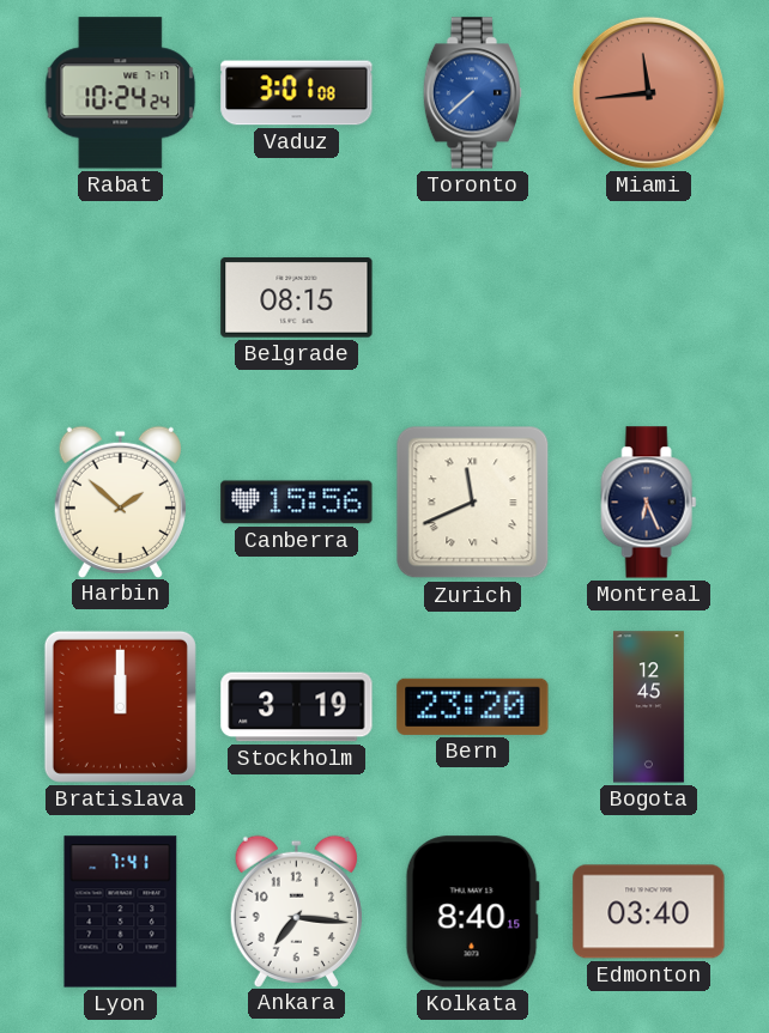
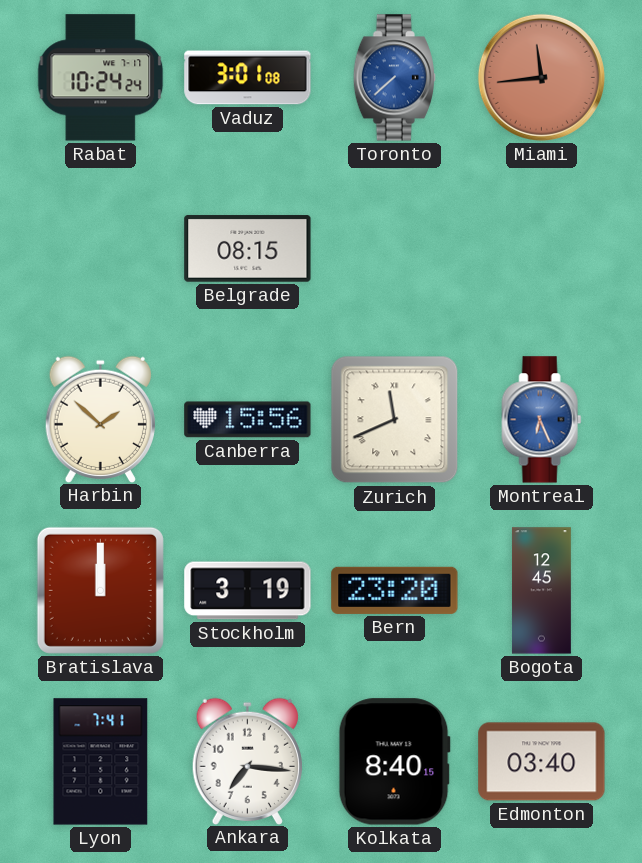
Montreal dial: navy -> blue (542, 420)
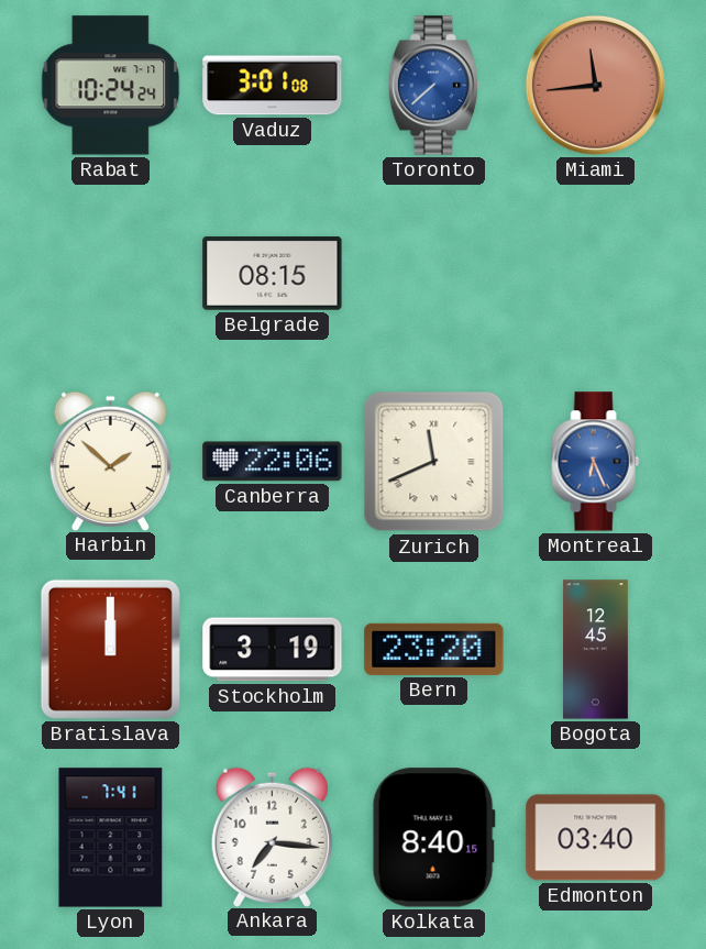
Canberra: 15:56 -> 22:06 (273, 462)
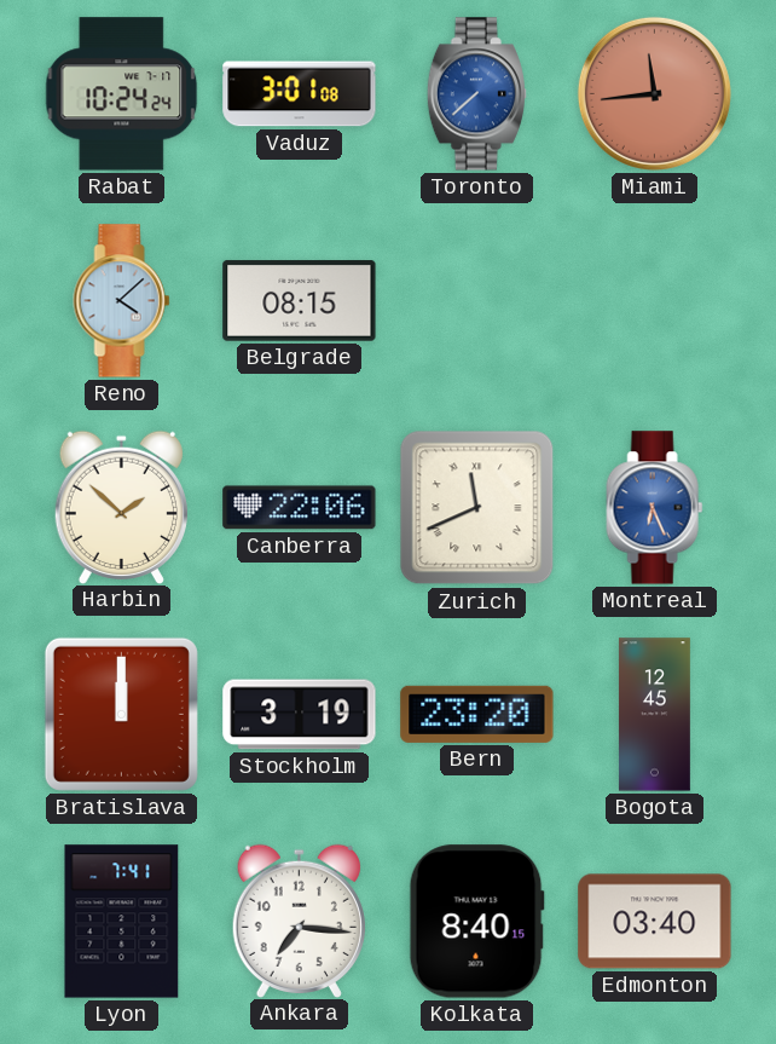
Reno: none -> 4:08 (122, 301)
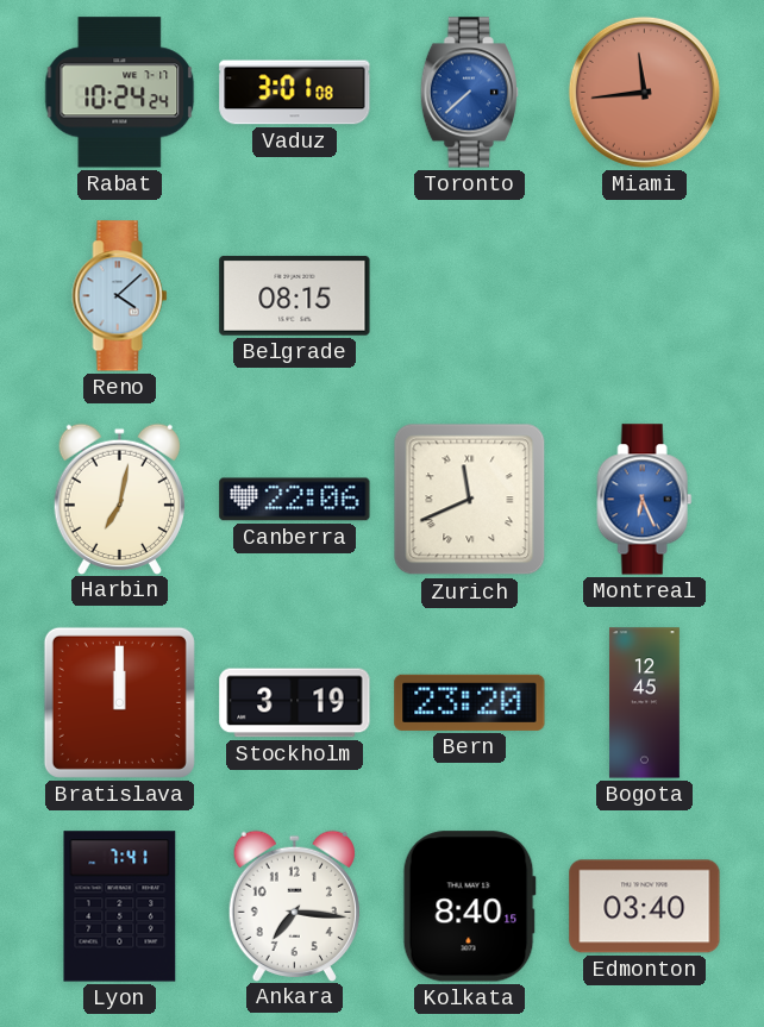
Harbin: 1:52 -> 7:02 (119, 499)
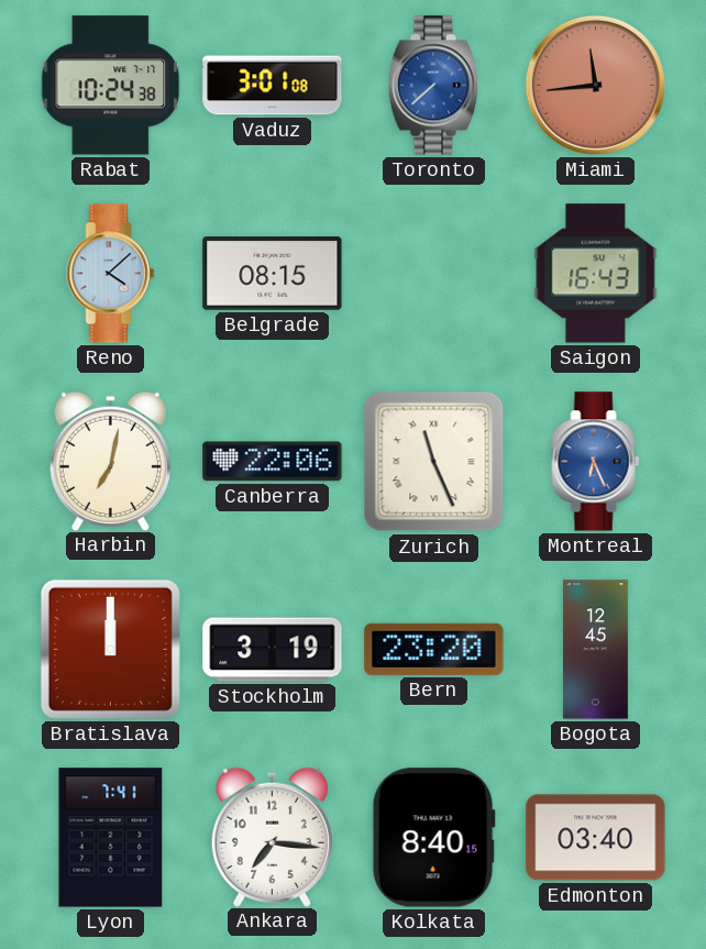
Rabat: 10:24:24 -> 10:24:38 (111, 86)
Saigon: none -> 16:43 (596, 274)
Zurich: 11:41 -> 11:26 (434, 462)
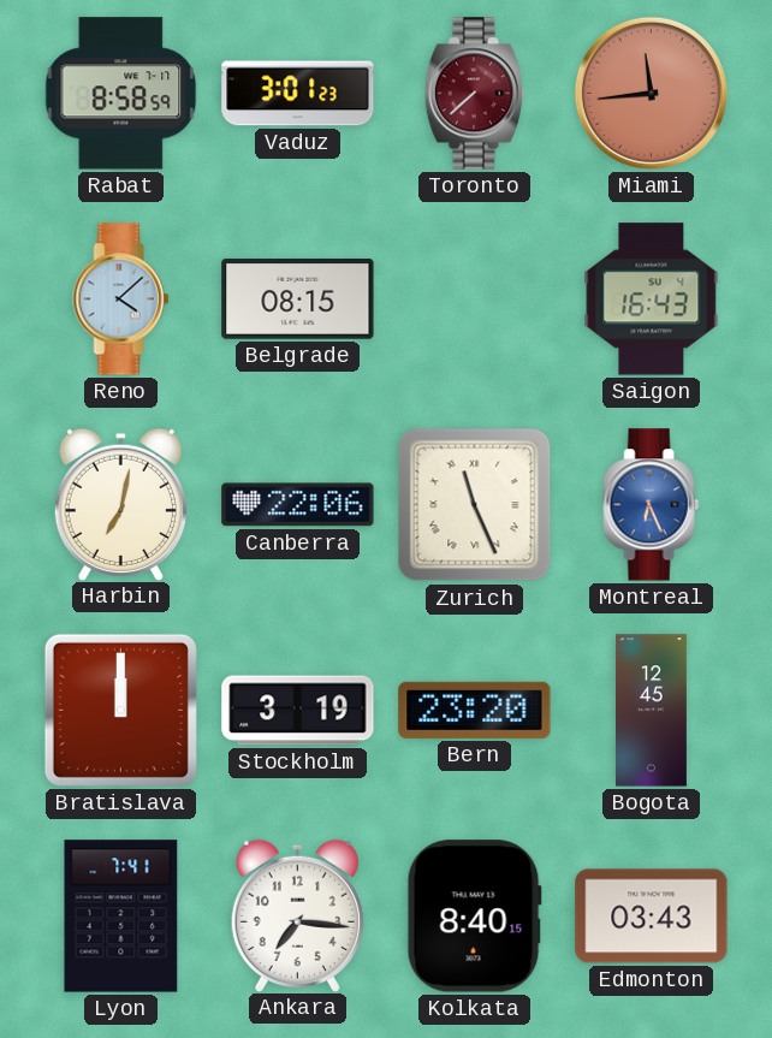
Rabat: 10:24 -> 8:58 (121, 94)
Vaduz: 3:01:08 -> 3:01:23 (298, 94)
Toronto dial: blue -> burgundy (474, 94)
Edmonton: 03:40 -> 03:43 (652, 917)
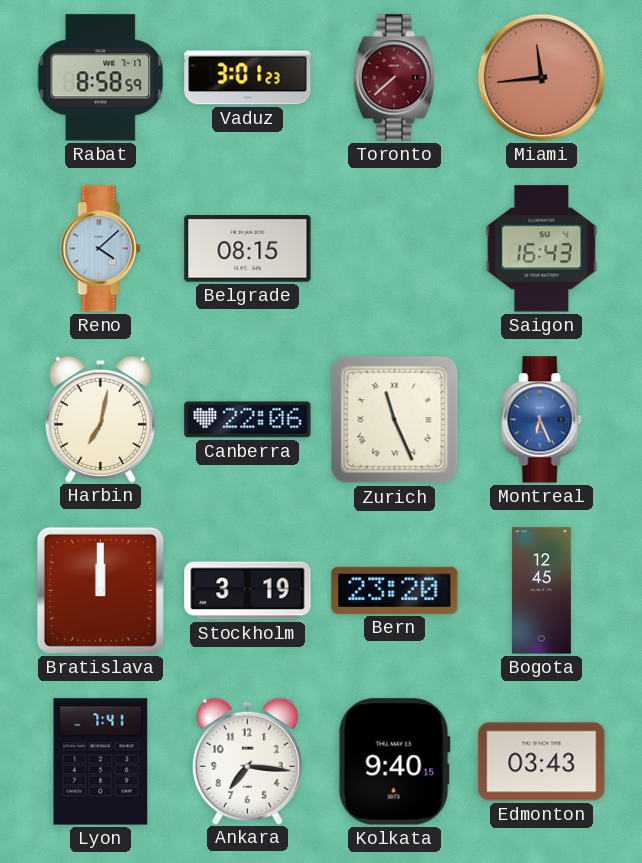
Kolkata: 8:40 -> 9:40 (394, 762)
